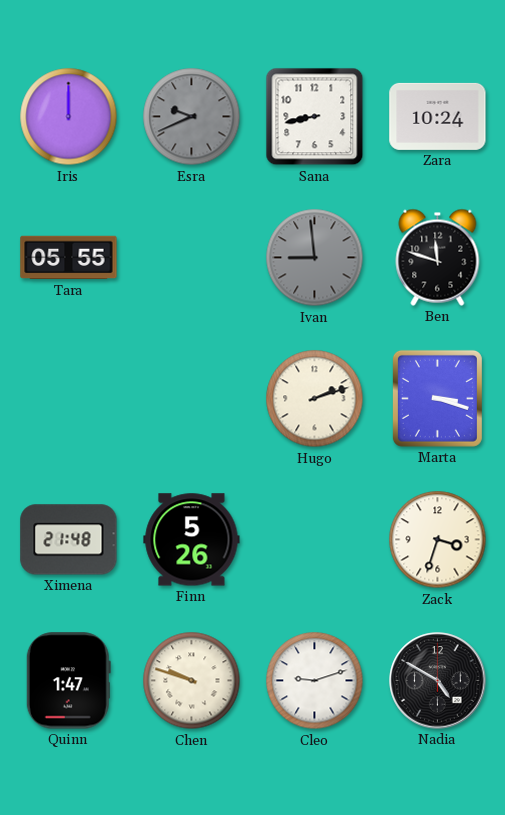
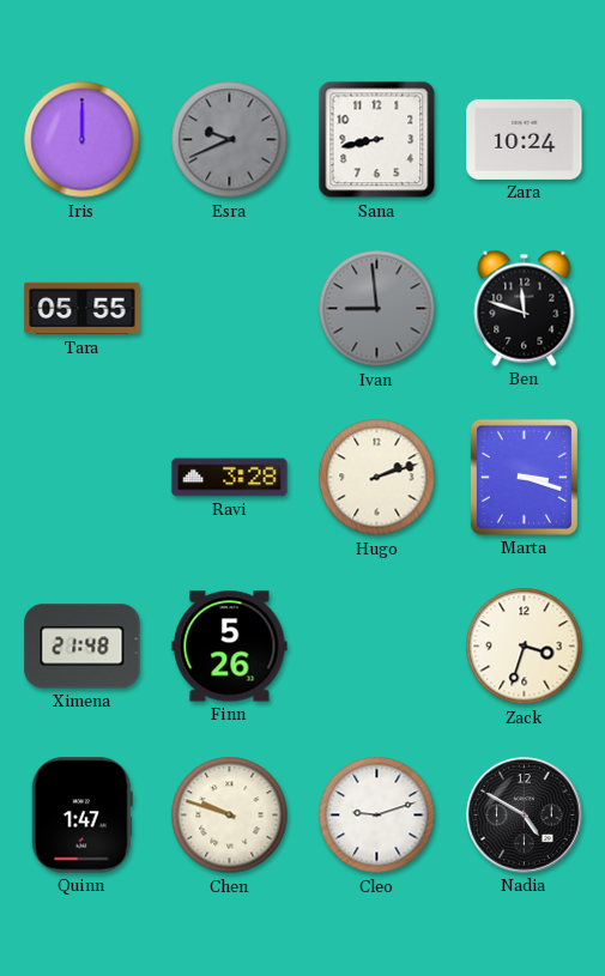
Ravi: none -> 3:28 (230, 478)
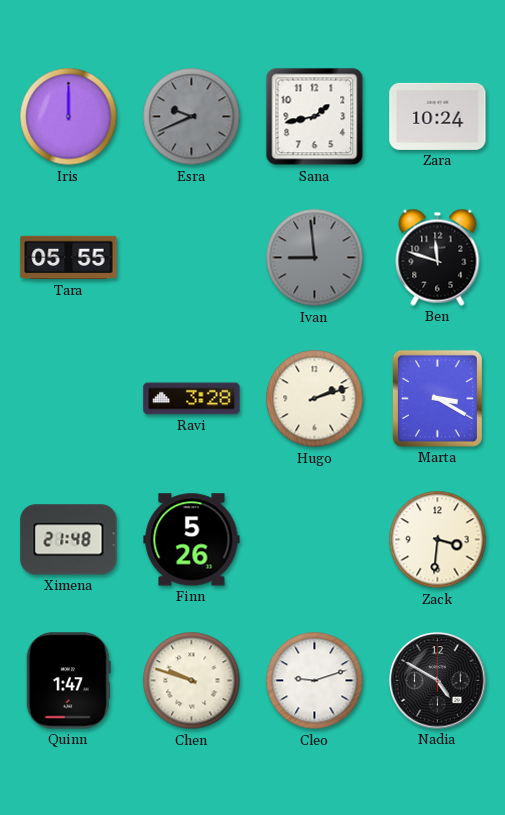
Sana: 8:43 -> 1:43 (315, 117)
Marta: 3:18 -> 3:20 (437, 398)
Zack: 3:33 -> 3:31 (438, 540)
